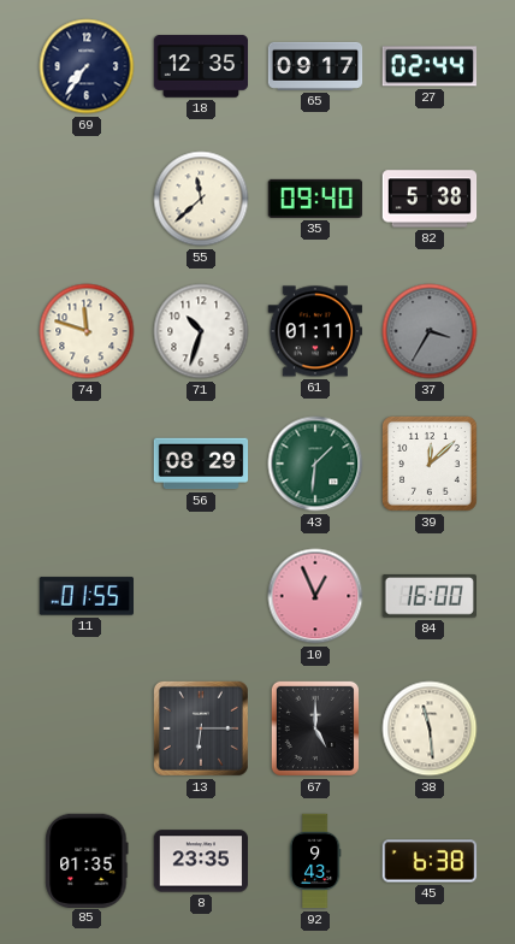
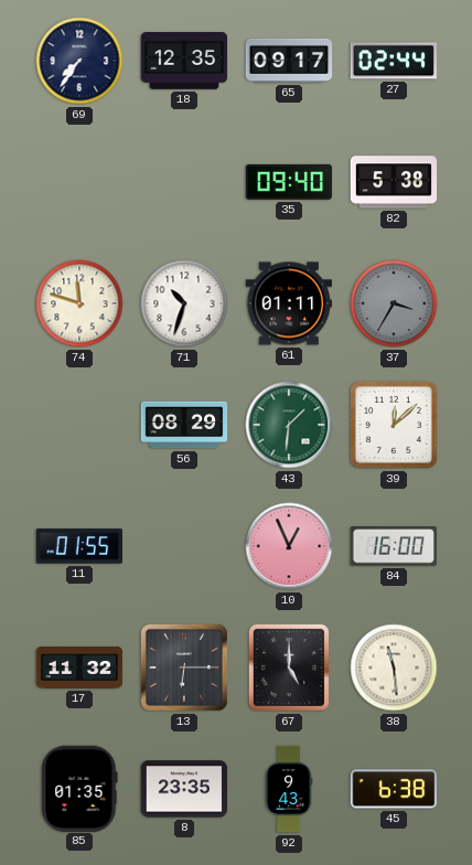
55: 11:38 -> none (201, 199)
17: none -> 11:32 (79, 668)
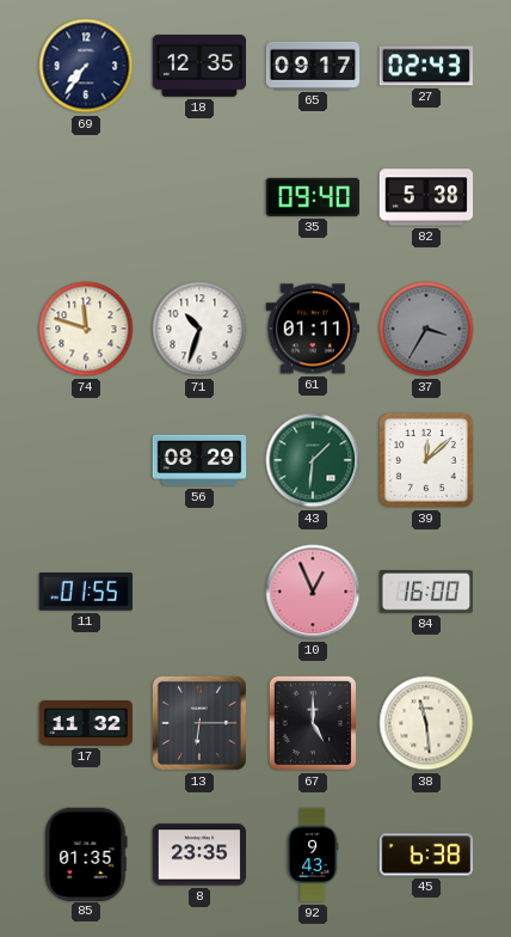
27: 02:44 -> 02:43 (425, 66)
